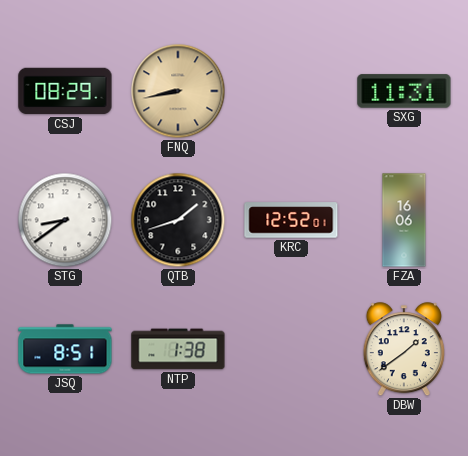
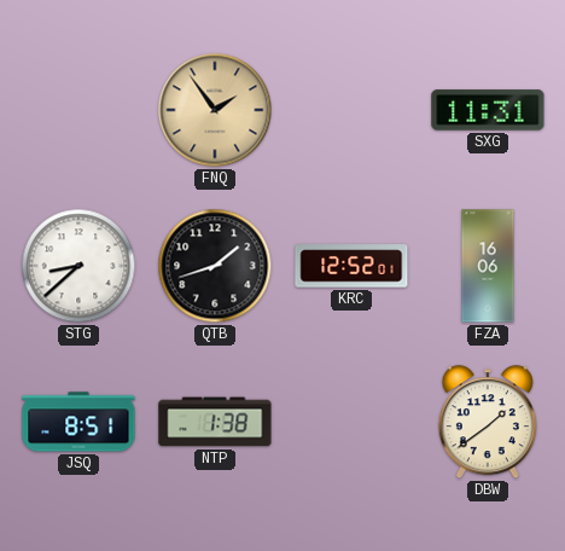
CSJ: 08:29 -> none (65, 91)
FNQ: 8:43 -> 1:54 (215, 110)
STG: 8:39 -> 8:38 (78, 266)
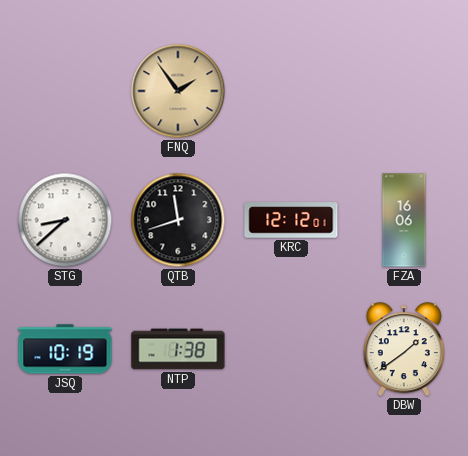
SXG: 11:31 -> none (488, 110)
QTB: 1:42 -> 11:42 (178, 220)
KRC: 12:52 -> 12:12 (291, 220)
JSQ: 8:51 -> 10:19 (65, 349)
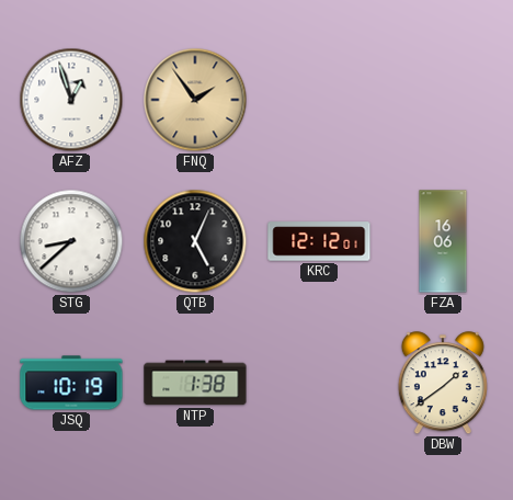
AFZ: none -> 12:57 (71, 100)
QTB: 11:42 -> 5:04 (195, 241)
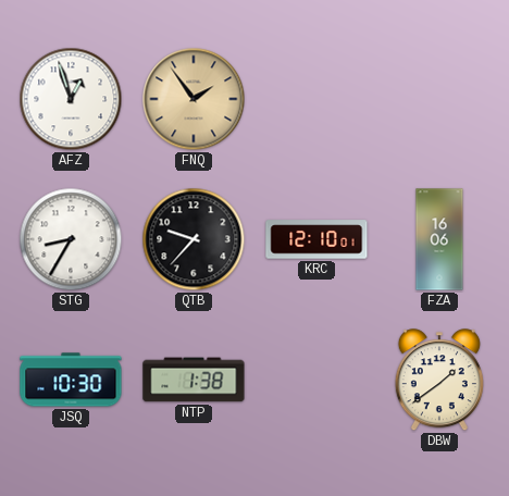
STG: 8:38 -> 8:35 (71, 239)
QTB: 5:04 -> 9:37 (194, 239)
KRC: 12:12 -> 12:10 (316, 239)
JSQ: 10:19 -> 10:30 (71, 380)
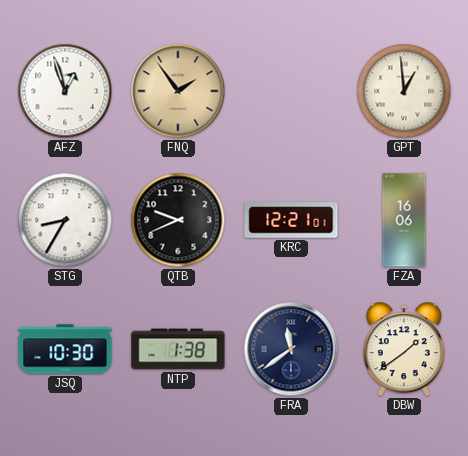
GPT: none -> 12:59 (404, 91)
QTB: 9:37 -> 9:41 (178, 220)
KRC: 12:10 -> 12:21 (291, 220)
FRA: none -> 11:39 (291, 349)
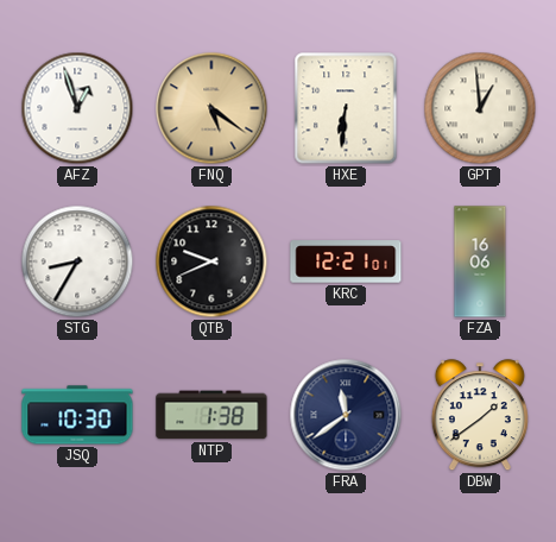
FNQ: 1:54 -> 5:21 (211, 108)
HXE: none -> 6:31 (346, 108)
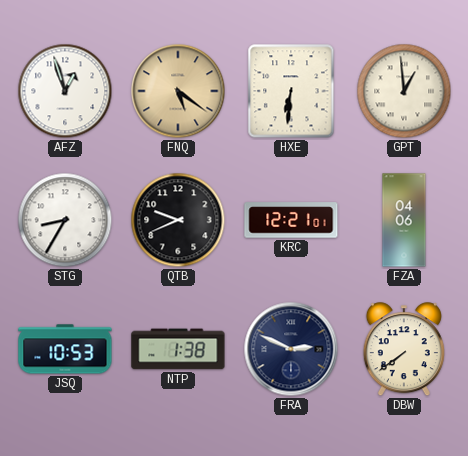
FZA: 16:06 -> 04:06 (404, 220)
JSQ: 10:30 -> 10:53 (65, 349)
FRA: 11:39 -> 2:49 (291, 349)
DBW: 1:39 -> 7:39 (404, 350)
